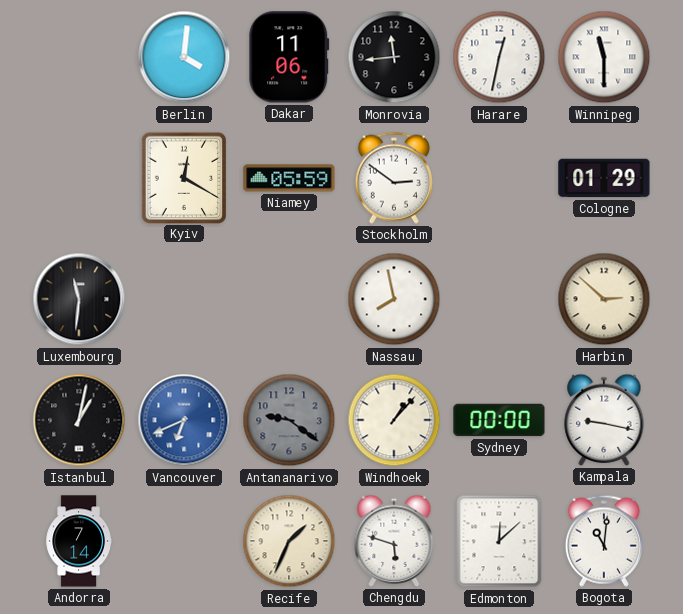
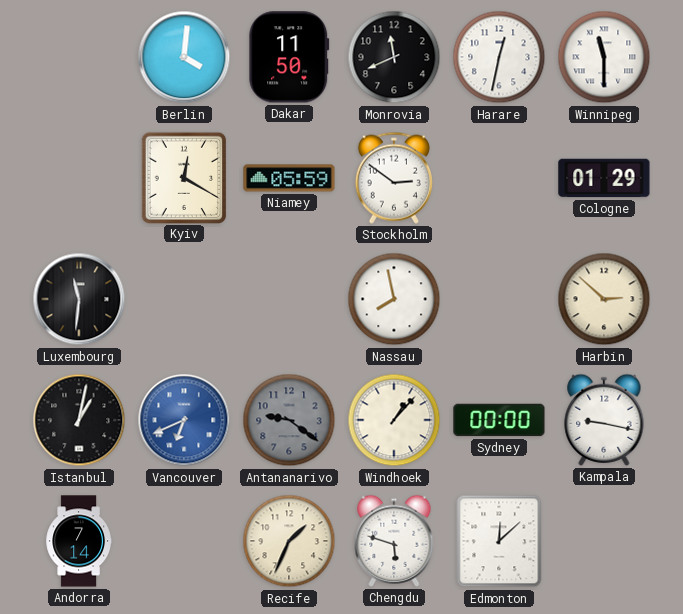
Dakar: 11:06 -> 11:50 (289, 57)
Monrovia: 11:44 -> 11:41 (394, 57)
Bogota: 11:01 -> none (604, 541)
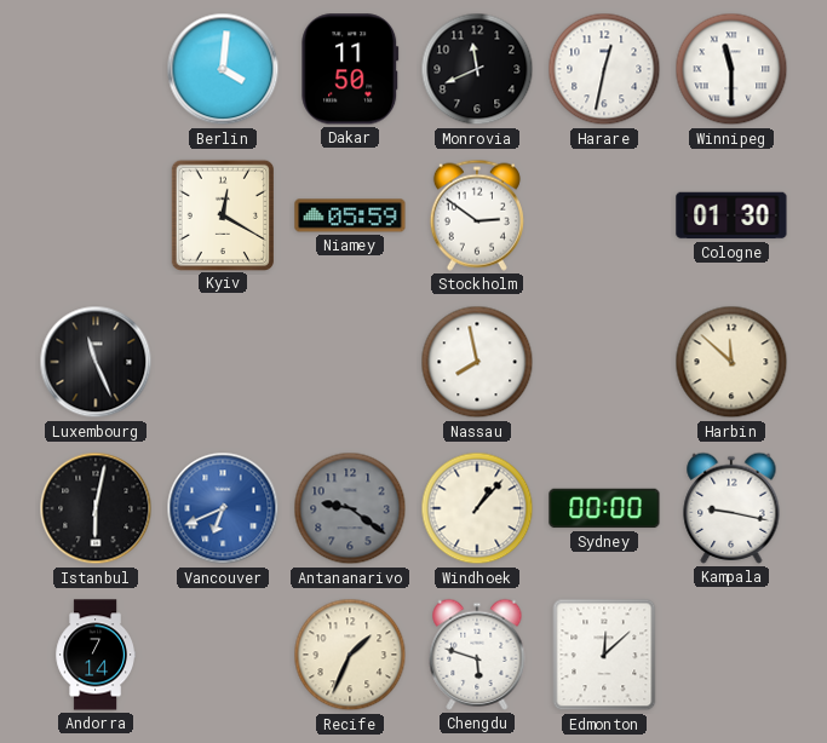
Cologne: 01:29 -> 01:30 (731, 215)
Luxembourg: 11:31 -> 11:26 (96, 362)
Harbin: 2:52 -> 11:52 (731, 362)
Istanbul: 1:02 -> 6:02 (96, 508)
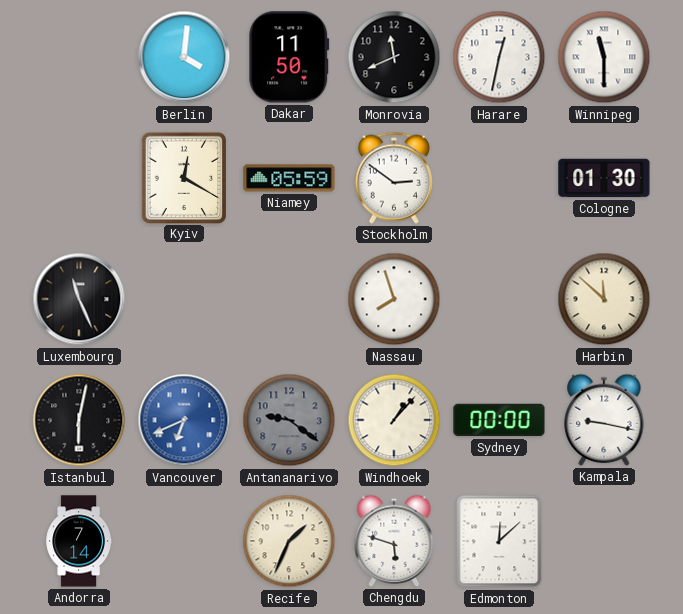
Nassau: 7:58 -> 7:57 (394, 299)
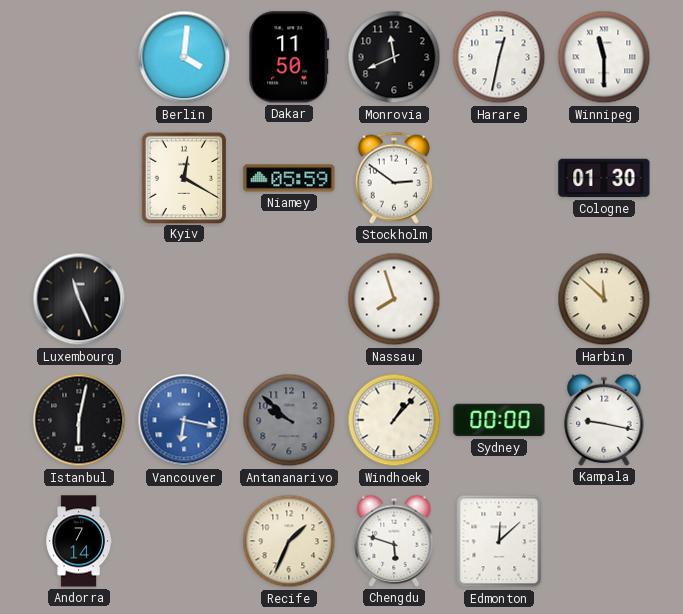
Vancouver: 6:41 -> 6:17 (184, 420)
Antananarivo: 9:21 -> 9:52 (289, 420)
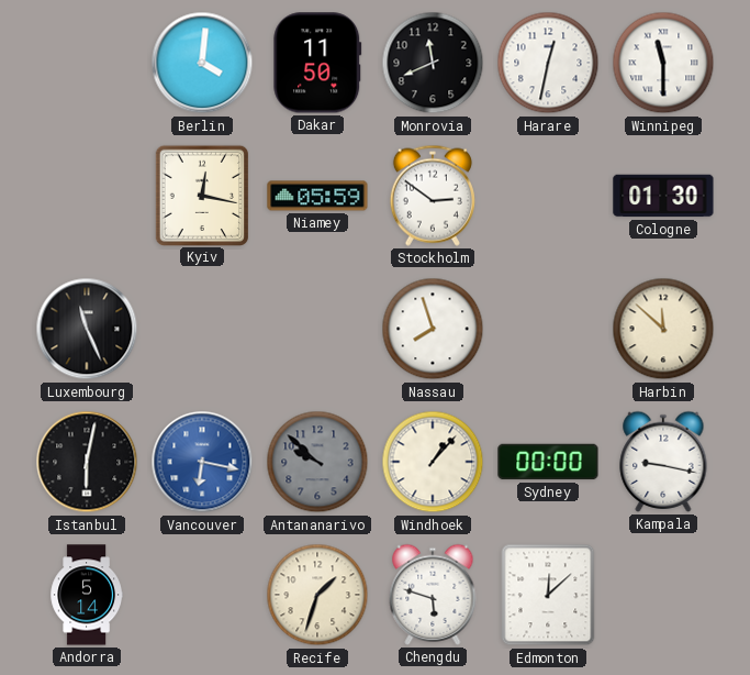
Kyiv: 12:20 -> 12:17 (201, 195)
Andorra: 7:14 -> 5:14 (86, 595)
Recife: 1:34 -> 1:33 (317, 595)
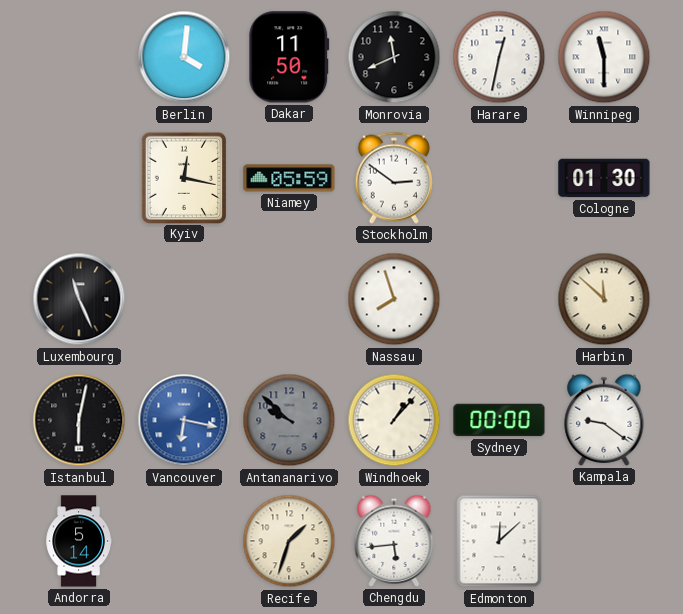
Kampala: 9:17 -> 9:21 (604, 420)
Chengdu: 5:48 -> 5:44 (394, 541)
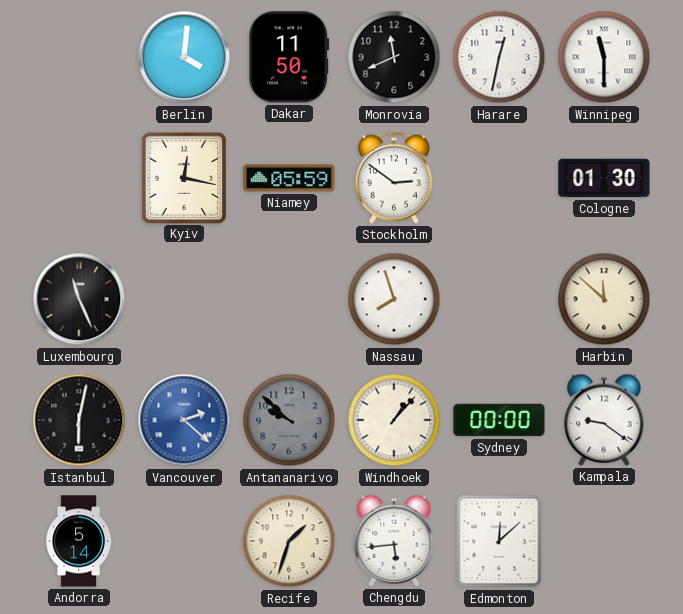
Vancouver: 6:17 -> 2:22 (184, 420)
